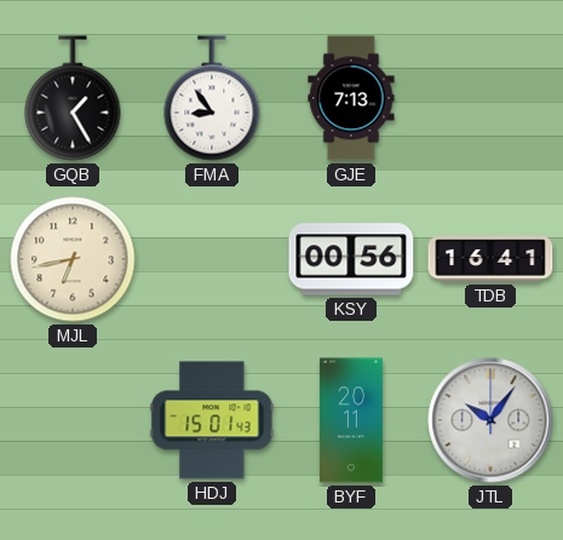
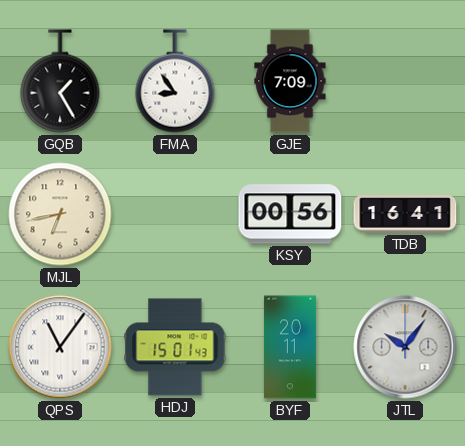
GJE: 7:13 -> 7:09 (290, 81)
QPS: none -> 11:06 (60, 347)
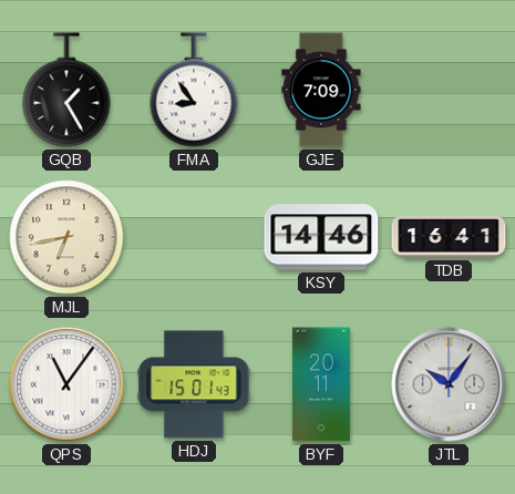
KSY: 00:56 -> 14:46 (321, 237)
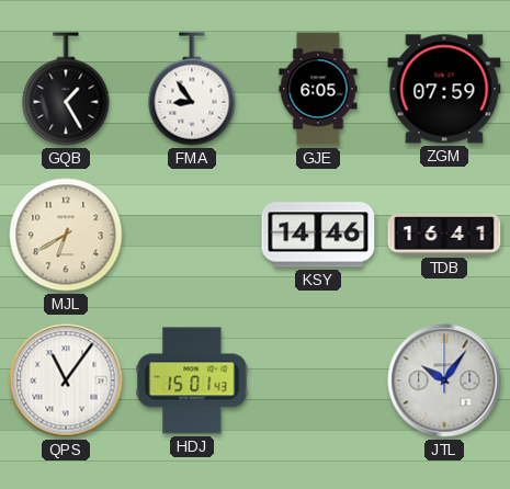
GJE: 7:09 -> 6:05 (318, 89)
ZGM: none -> 07:59 (444, 89)
MJL: 6:43 -> 6:40 (66, 235)
BYF: 20:11 -> none (321, 384)
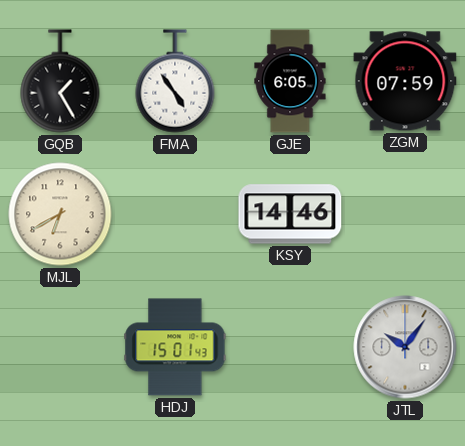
FMA: 8:54 -> 4:54 (175, 81)
TDB: 16:41 -> none (444, 235)
QPS: 11:06 -> none (66, 380)
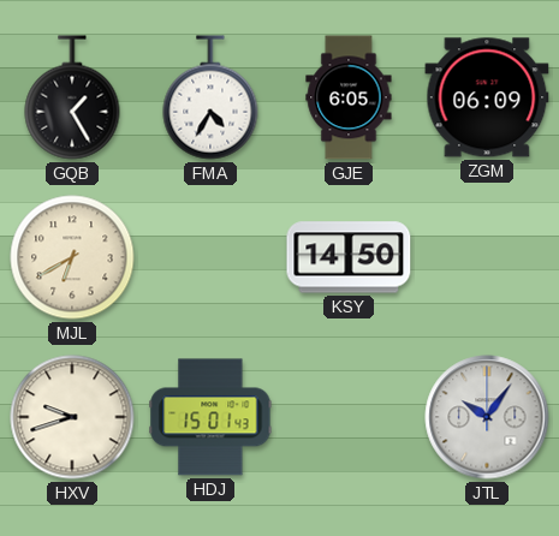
FMA: 4:54 -> 4:35 (210, 97)
ZGM: 07:59 -> 06:09 (487, 97)
KSY: 14:46 -> 14:50 (349, 257)
HXV: none -> 9:42 (72, 417)
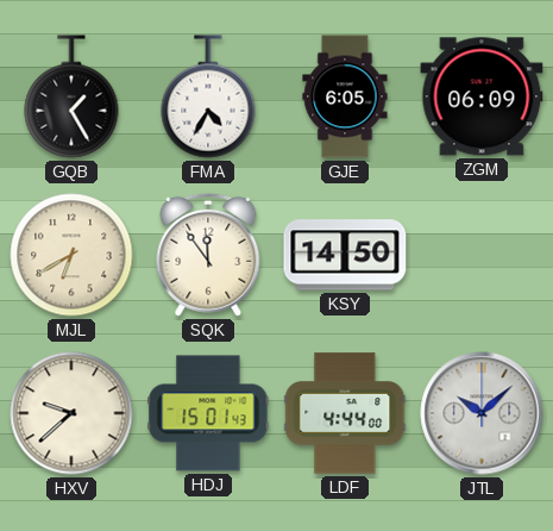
SQK: none -> 11:54 (208, 255)
HXV: 9:42 -> 9:38 (71, 413)
LDF: none -> 4:44 (345, 413)
JTL: 10:06 -> 10:08 (482, 413)
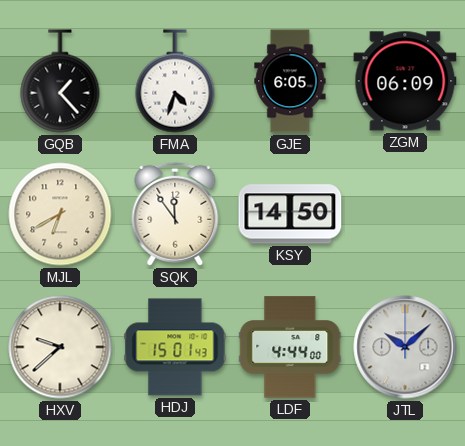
GQB: 1:25 -> 1:23 (60, 81)
FMA: 4:35 -> 4:33 (175, 81)
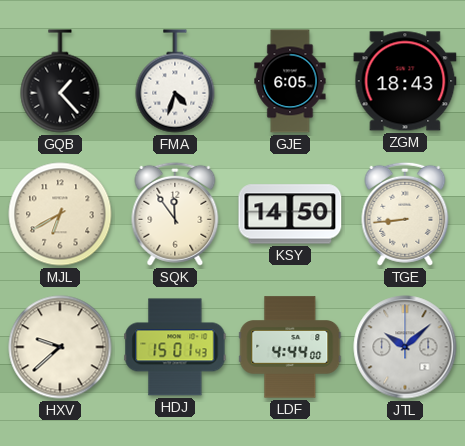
ZGM: 06:09 -> 18:43 (405, 81)
TGE: none -> 8:44 (405, 214)
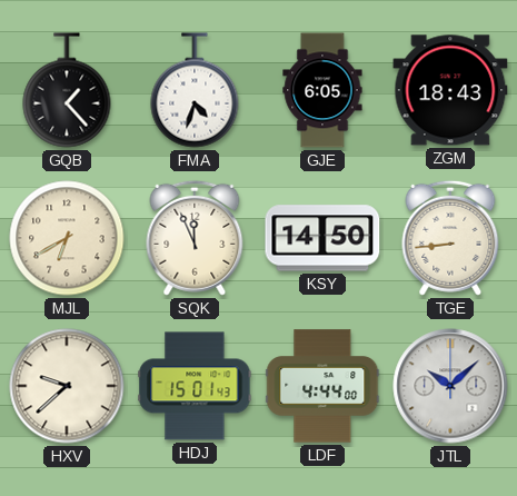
SQK: 11:54 -> 11:56 (195, 238)
